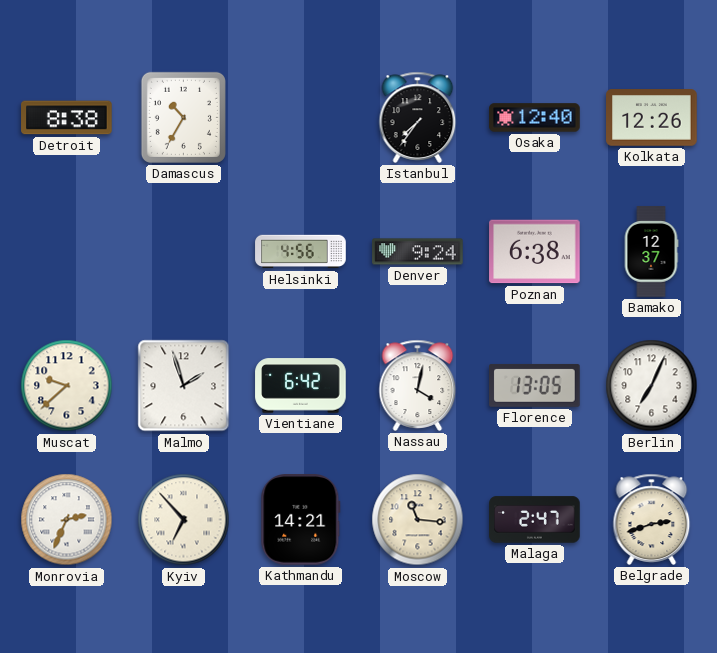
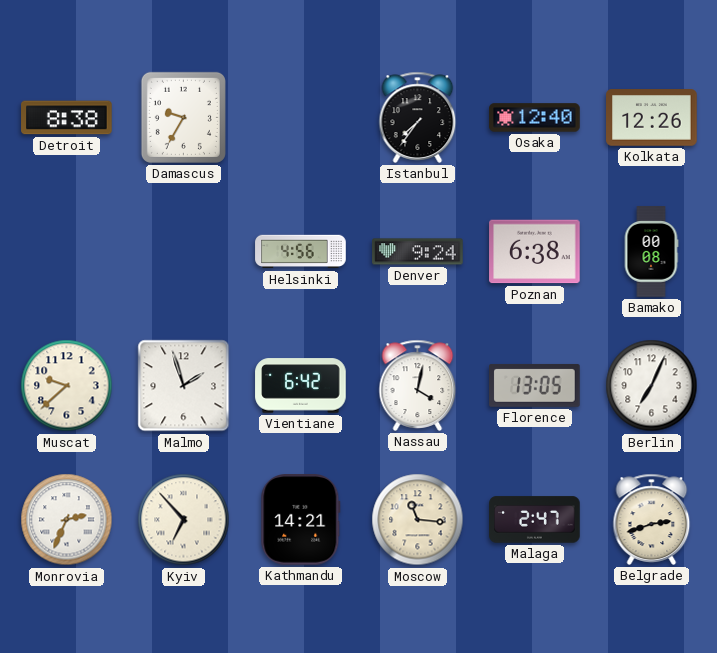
Damascus: 10:35 -> 9:35 (183, 117)
Bamako: 12:37 -> 00:08 (651, 252)
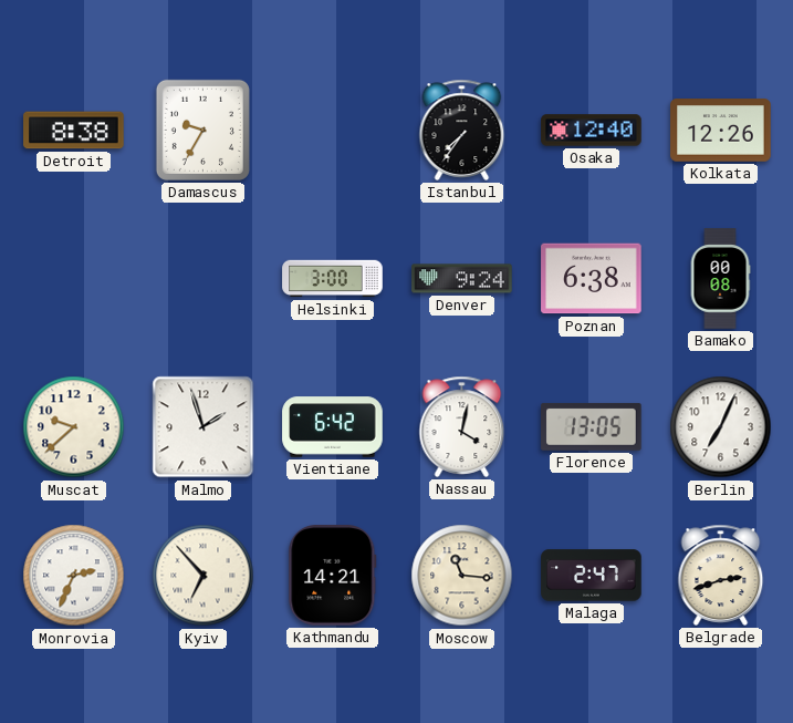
Helsinki: 4:56 -> 3:00 (333, 279)
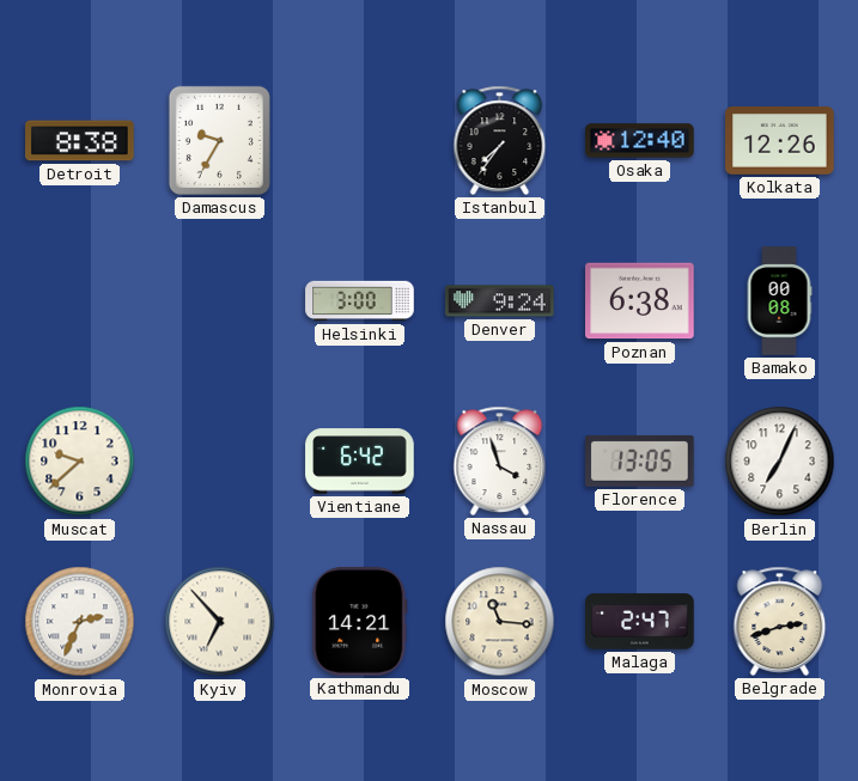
Malmo: 1:57 -> none (204, 427)
Nassau: 4:02 -> 3:57 (500, 460)
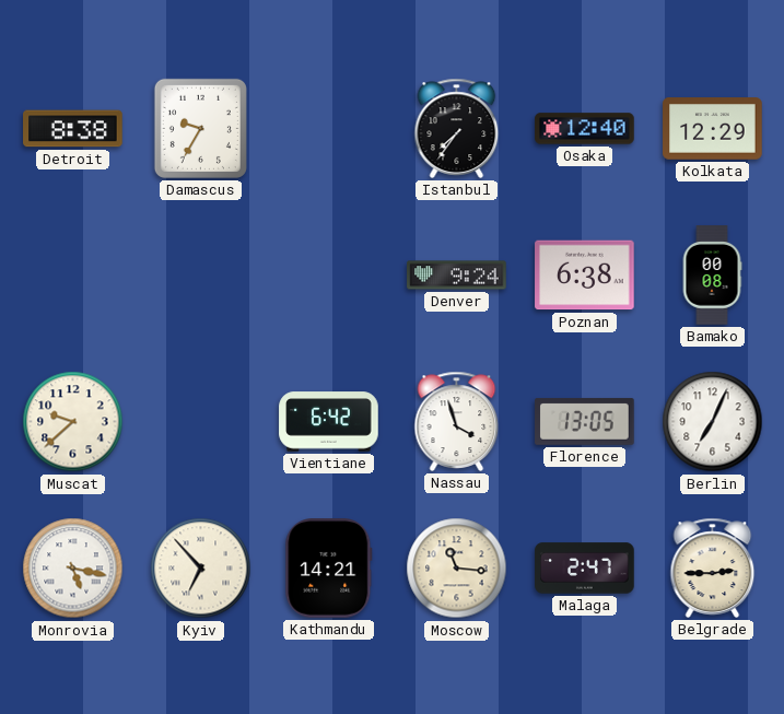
Kolkata: 12:26 -> 12:29 (713, 129)
Helsinki: 3:00 -> none (360, 301)
Monrovia: 2:34 -> 5:17 (73, 569)
Belgrade: 2:42 -> 2:45 (713, 567)
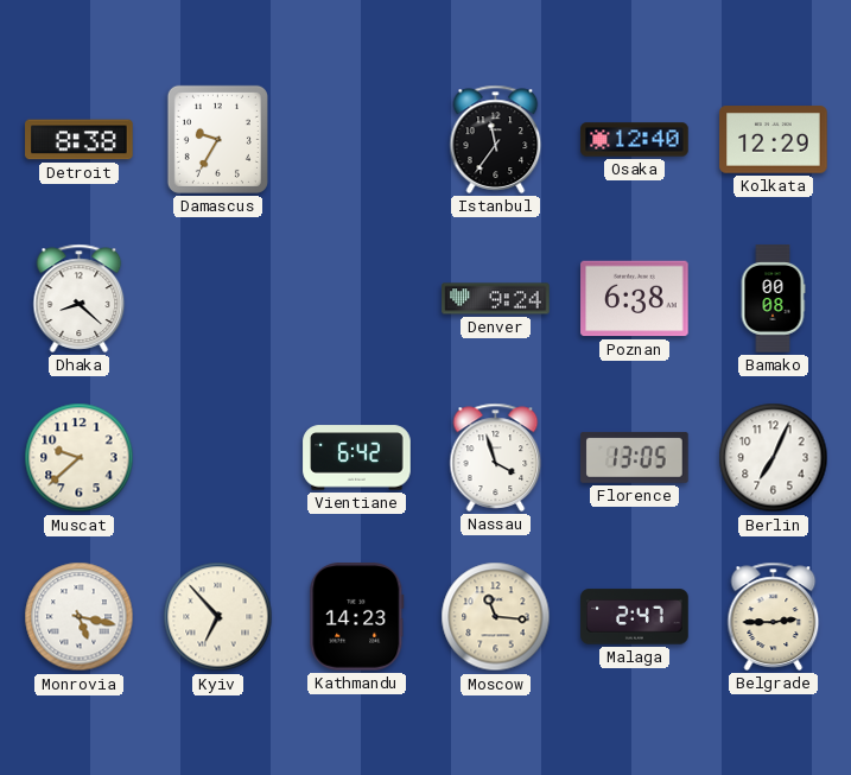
Istanbul: 7:36 -> 11:36 (496, 139)
Dhaka: none -> 8:22 (80, 298)
Kathmandu: 14:21 -> 14:23 (357, 617)
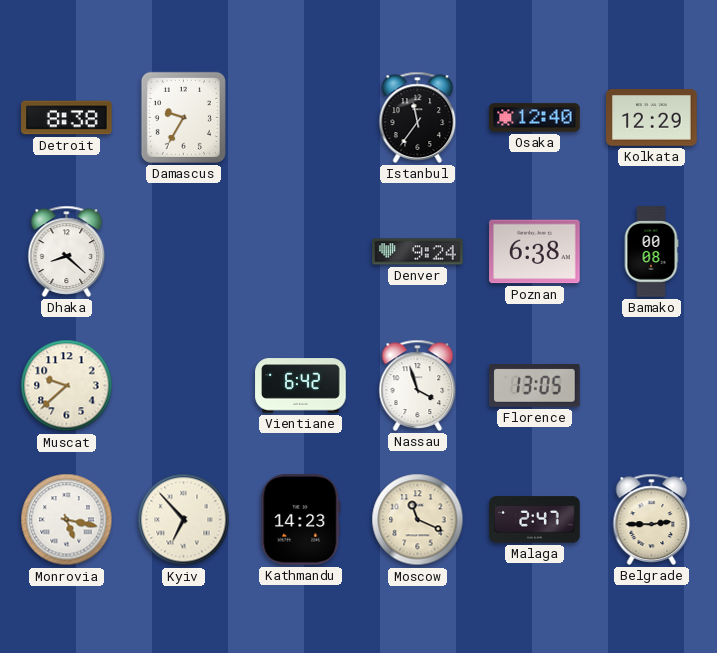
Berlin: 7:04 -> none (774, 458)
Moscow: 11:16 -> 11:19 (418, 520)
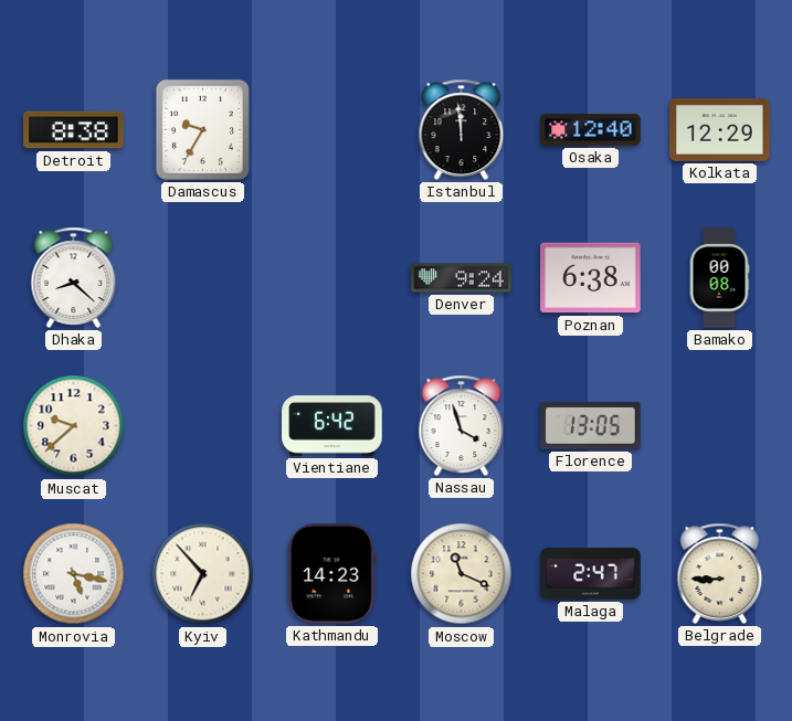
Istanbul: 11:36 -> 11:59 (462, 129)
Belgrade: 2:45 -> 8:45 (720, 573)
